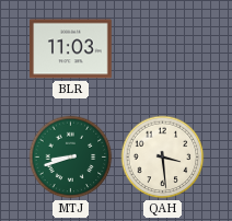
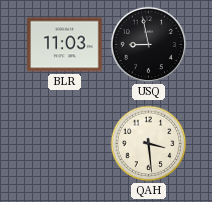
USQ: none -> 8:58 (148, 44)
MTJ: 8:42 -> none (71, 158)
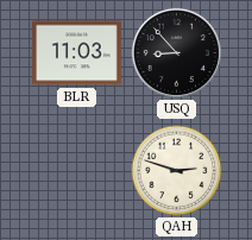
USQ: 8:58 -> 8:53 (176, 52)
QAH: 3:29 -> 2:48 (177, 171)
